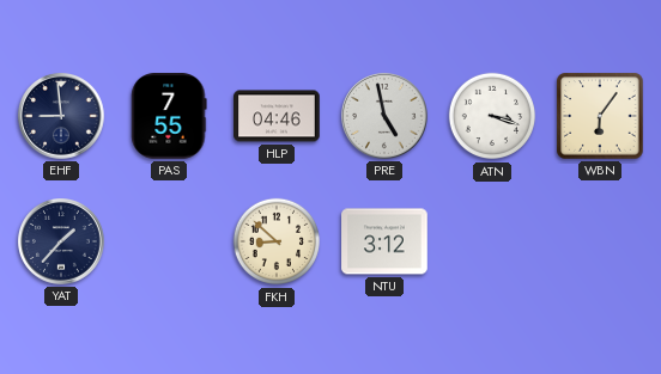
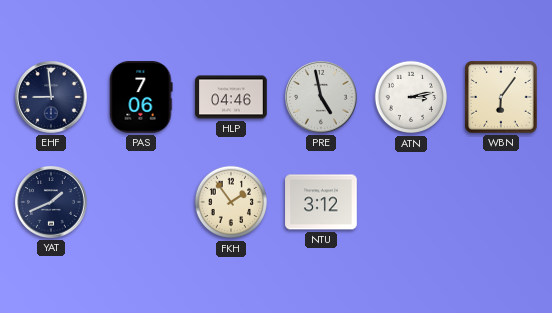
PAS: 7:55 -> 7:06 (141, 97)
ATN: 3:18 -> 3:13 (411, 97)
YAT: 1:37 -> 1:41 (52, 203)
FKH: 8:52 -> 1:54 (231, 202)
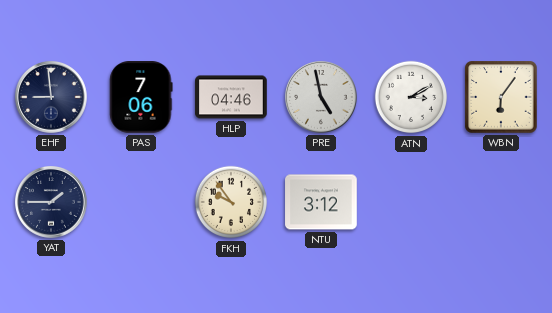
ATN: 3:13 -> 3:10 (411, 97)
YAT: 1:41 -> 1:45 (52, 203)
FKH: 1:54 -> 9:54 (231, 202)
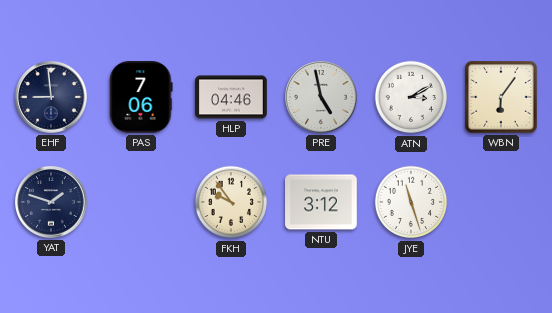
YAT: 1:45 -> 1:48 (52, 203)
JYE: none -> 11:27 (411, 202)
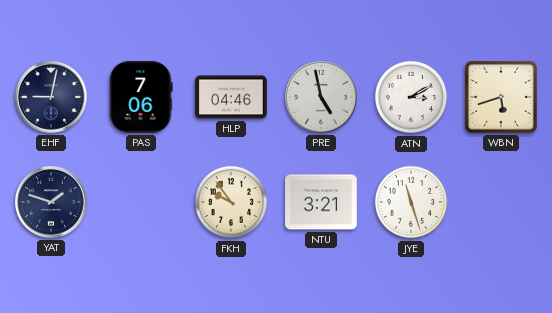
EHF: 8:59 -> 9:02 (52, 98)
WBN: 6:06 -> 5:42 (501, 97)
NTU: 3:12 -> 3:21 (321, 202)
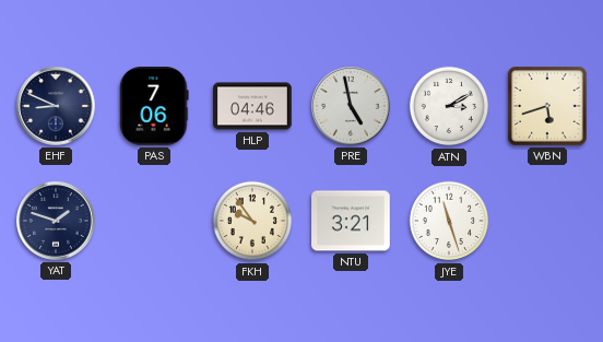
EHF: 9:02 -> 8:49 (57, 107)
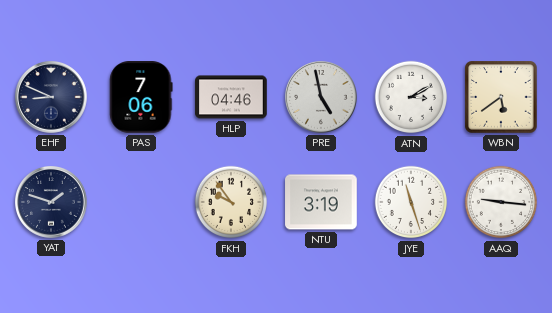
WBN: 5:42 -> 5:39 (501, 97)
NTU: 3:21 -> 3:19 (321, 202)
AAQ: none -> 9:16 (501, 202)
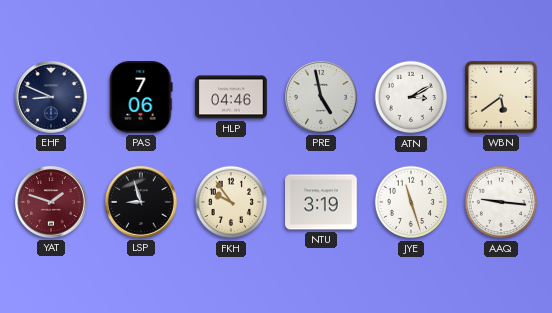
YAT dial: navy -> burgundy (52, 203)
LSP: none -> 8:57 (142, 203)
